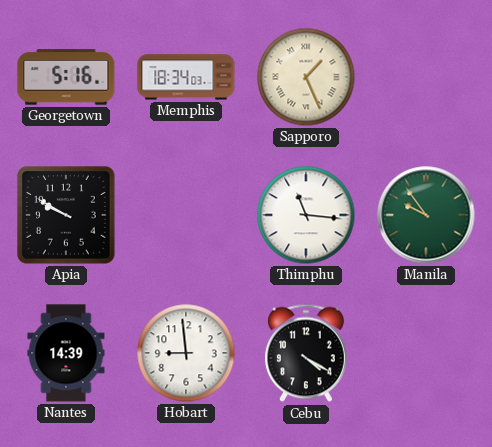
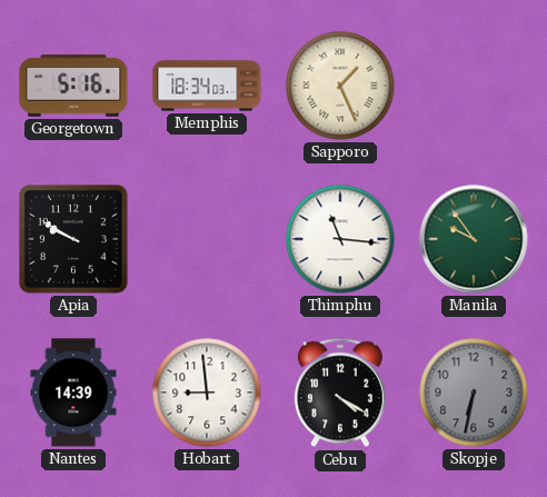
Skopje: none -> 6:32 (474, 392)
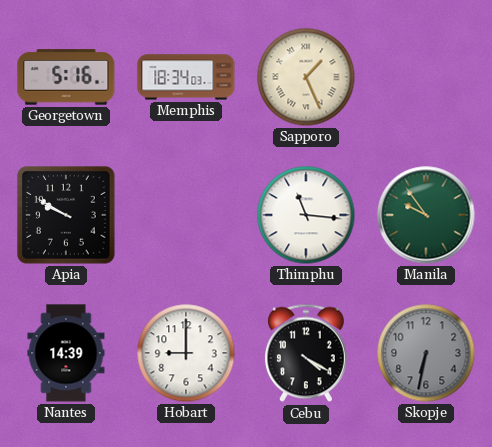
Hobart: 8:59 -> 9:00 (186, 353)
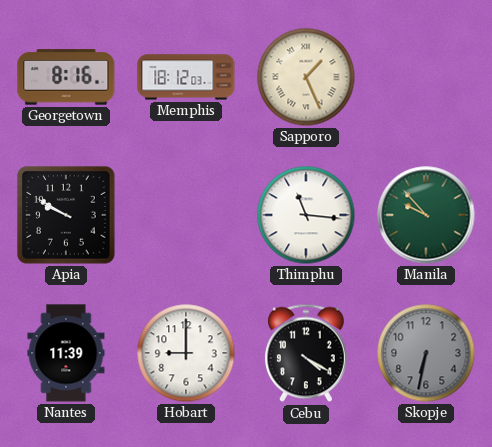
Georgetown: 5:16 -> 8:16 (66, 77)
Memphis: 18:34 -> 18:12 (186, 77)
Manila: 9:54 -> 9:53 (426, 215)
Nantes: 14:39 -> 11:39 (66, 353)
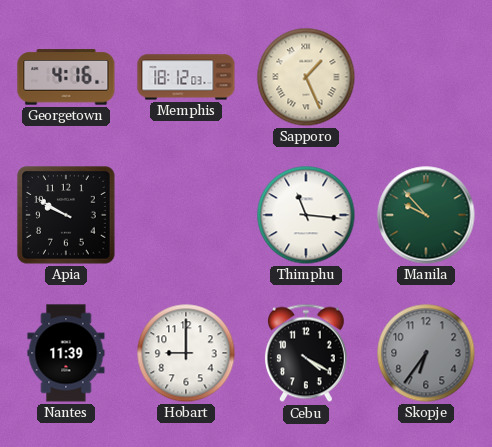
Georgetown: 8:16 -> 4:16 (66, 77)
Skopje: 6:32 -> 6:36 (426, 353)
